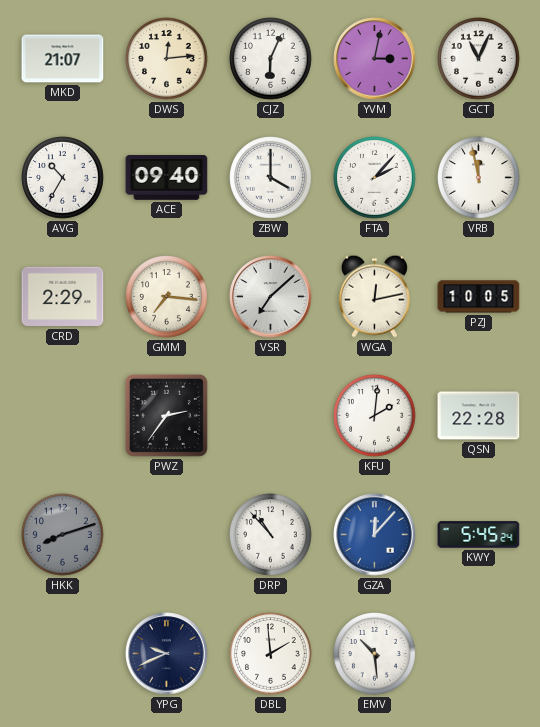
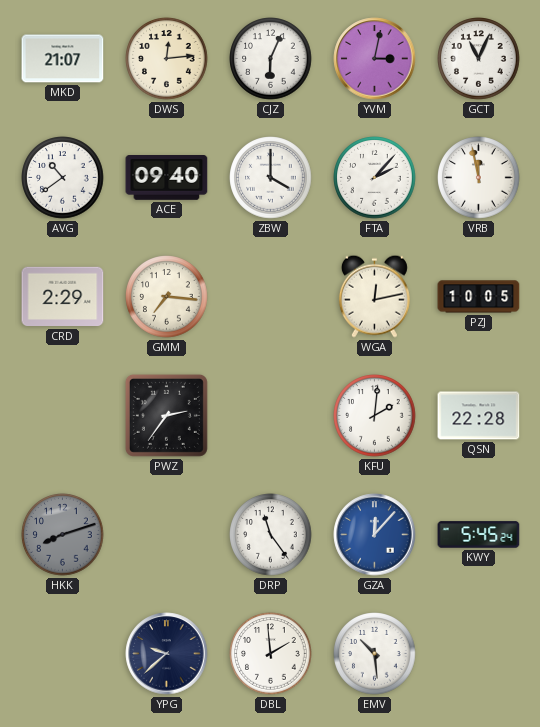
AVG: 10:35 -> 10:39 (63, 178)
VSR: 7:08 -> none (271, 297)
DRP: 10:53 -> 11:24 (271, 535)
YPG: 9:41 -> 9:38 (167, 654)
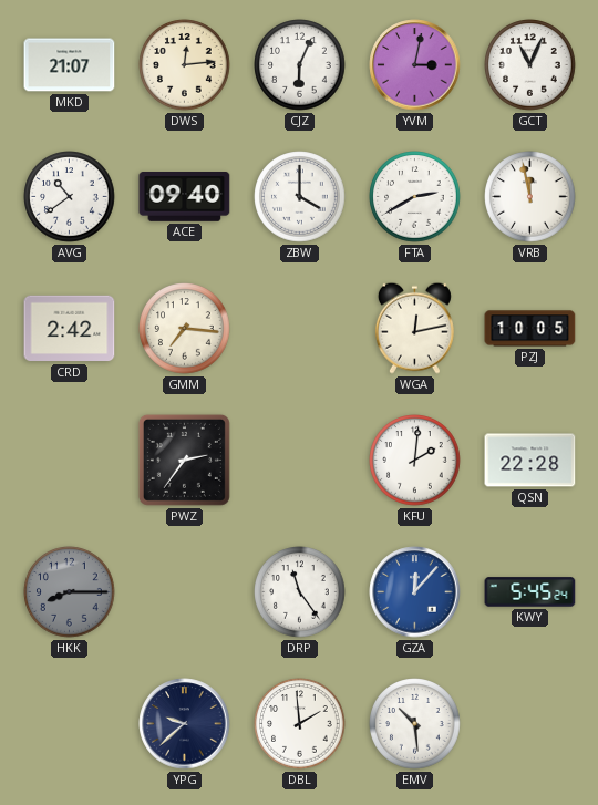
FTA: 2:07 -> 2:40 (415, 197)
CRD: 2:29 -> 2:42 (70, 329)
HKK: 8:12 -> 8:15 (70, 592)
